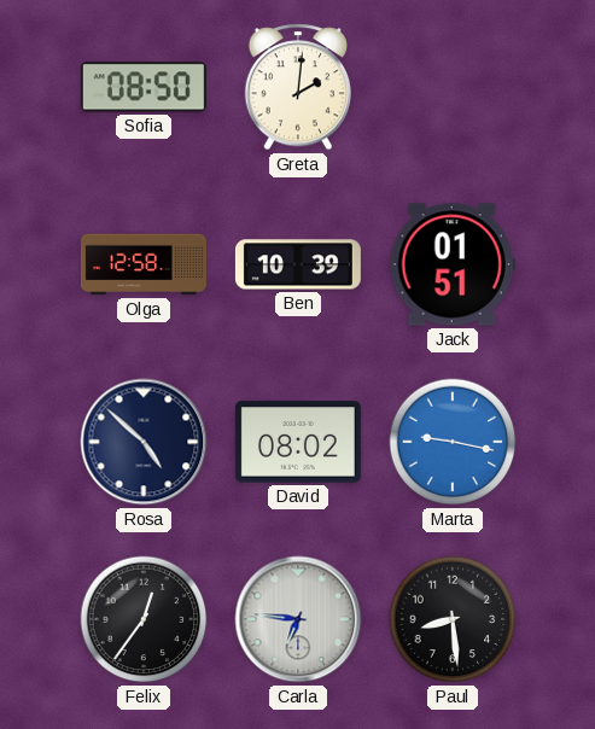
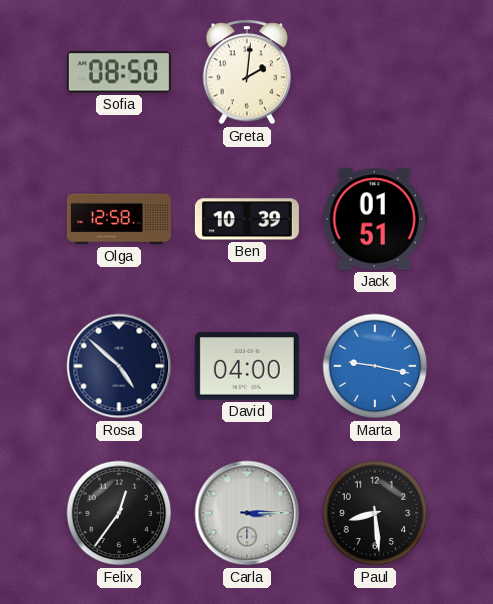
David: 08:02 -> 04:00 (247, 366)
Carla: 6:46 -> 3:15 (247, 513)
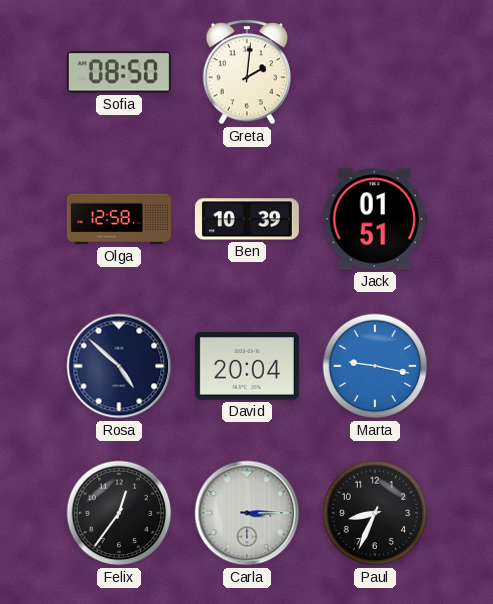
David: 04:00 -> 20:04 (247, 366)
Paul: 8:29 -> 8:34 (375, 513)
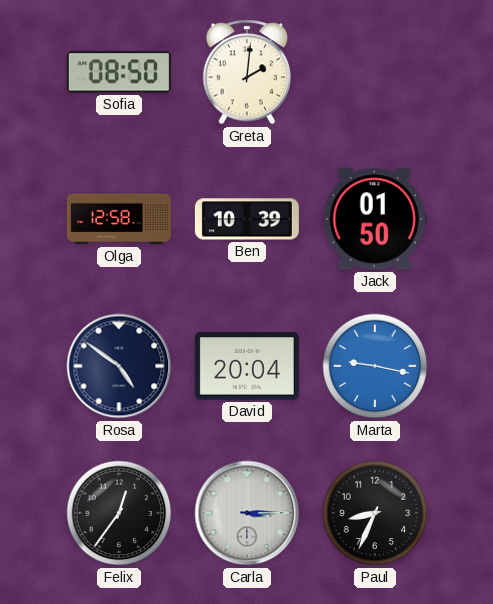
Jack: 01:51 -> 01:50 (375, 219)
Rosa: 4:52 -> 4:51 (119, 366)
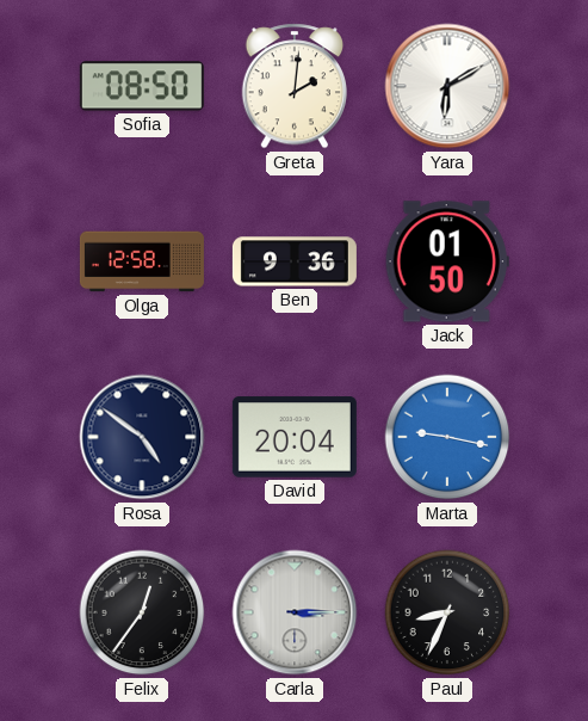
Yara: none -> 6:10 (447, 86)
Ben: 10:39 -> 9:36 (295, 261)
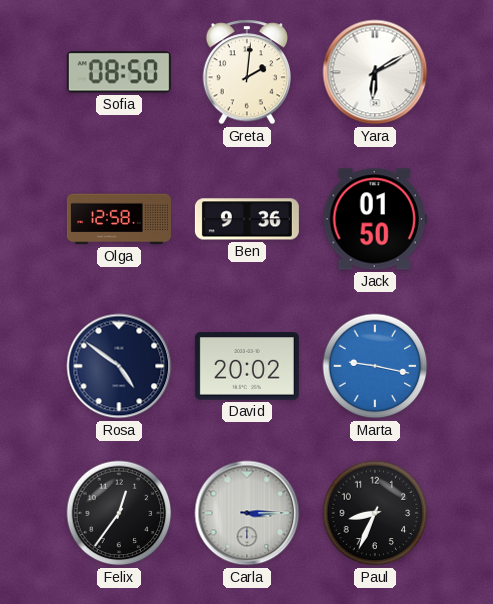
David: 20:04 -> 20:02 (247, 366)
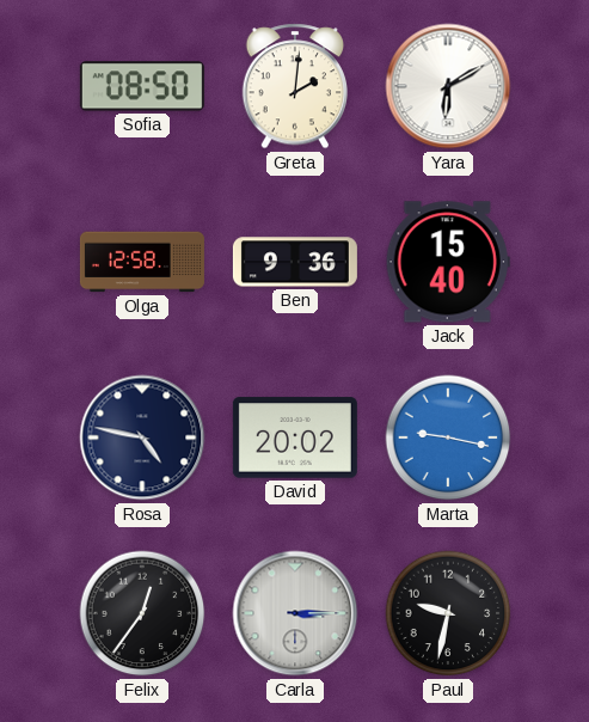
Jack: 01:50 -> 15:40 (448, 262)
Rosa: 4:51 -> 4:47 (142, 438)
Paul: 8:34 -> 9:32 (448, 613)
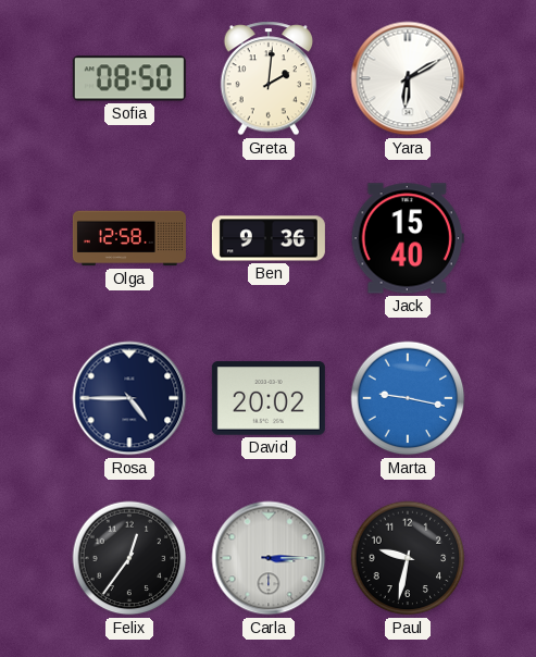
Rosa: 4:47 -> 4:45 (129, 398)
